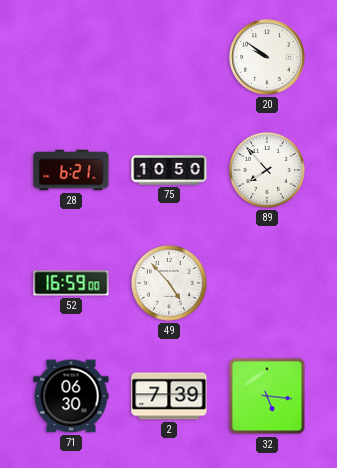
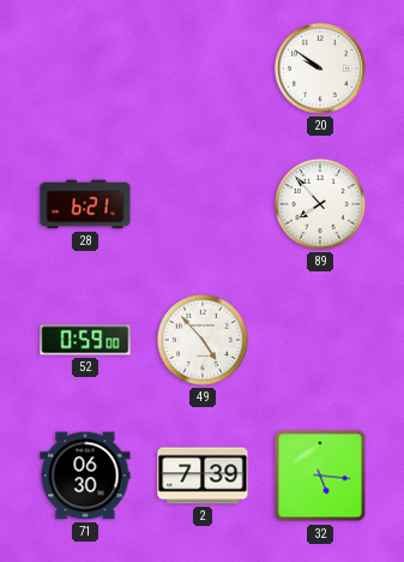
75: 10:50 -> none (169, 170)
52: 16:59 -> 0:59 (85, 340)
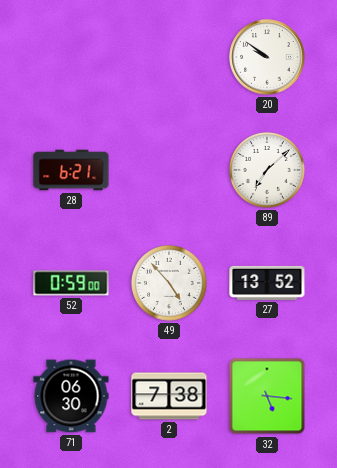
89: 7:53 -> 7:08 (267, 170)
27: none -> 13:52 (267, 283)
2: 7:39 -> 7:38 (169, 396)
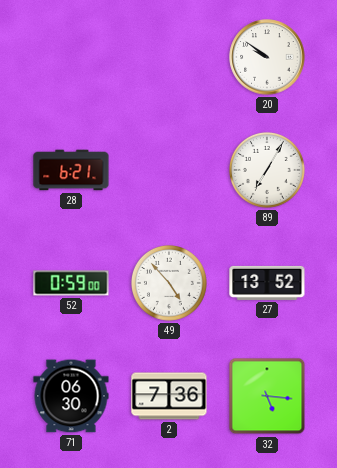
89: 7:08 -> 7:05 (267, 170)
2: 7:38 -> 7:36 (169, 396)
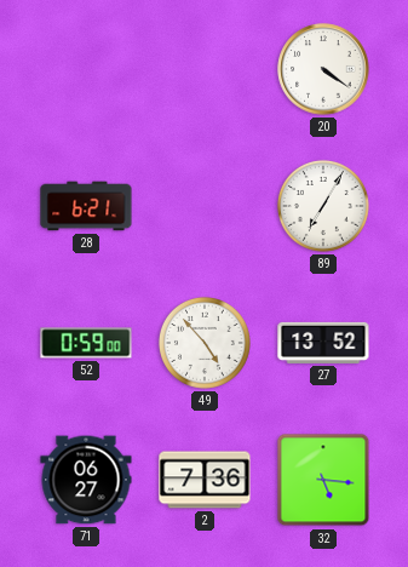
20: 9:51 -> 4:21 (323, 69)
71: 06:30 -> 06:27 (86, 480)
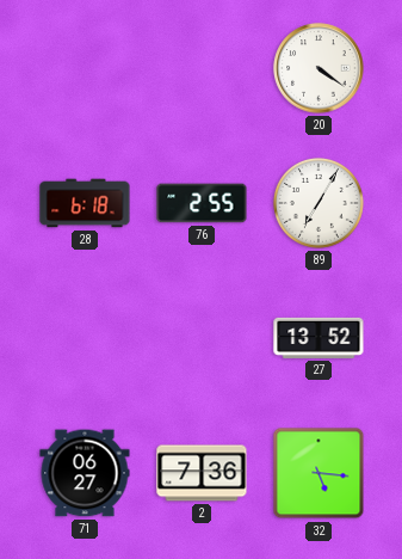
28: 6:21 -> 6:18 (85, 203)
76: none -> 2:55 (202, 203)
52: 0:59 -> none (86, 343)
49: 4:53 -> none (205, 343)
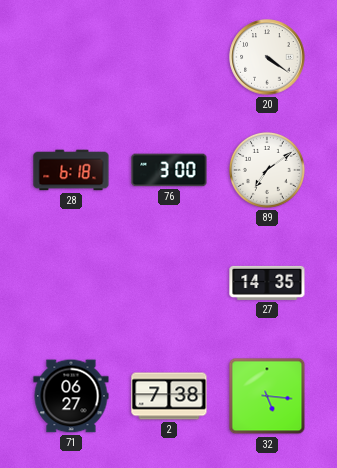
76: 2:55 -> 3:00 (169, 170)
89: 7:05 -> 7:09 (267, 170)
27: 13:52 -> 14:35 (267, 283)
2: 7:36 -> 7:38 (169, 396)
